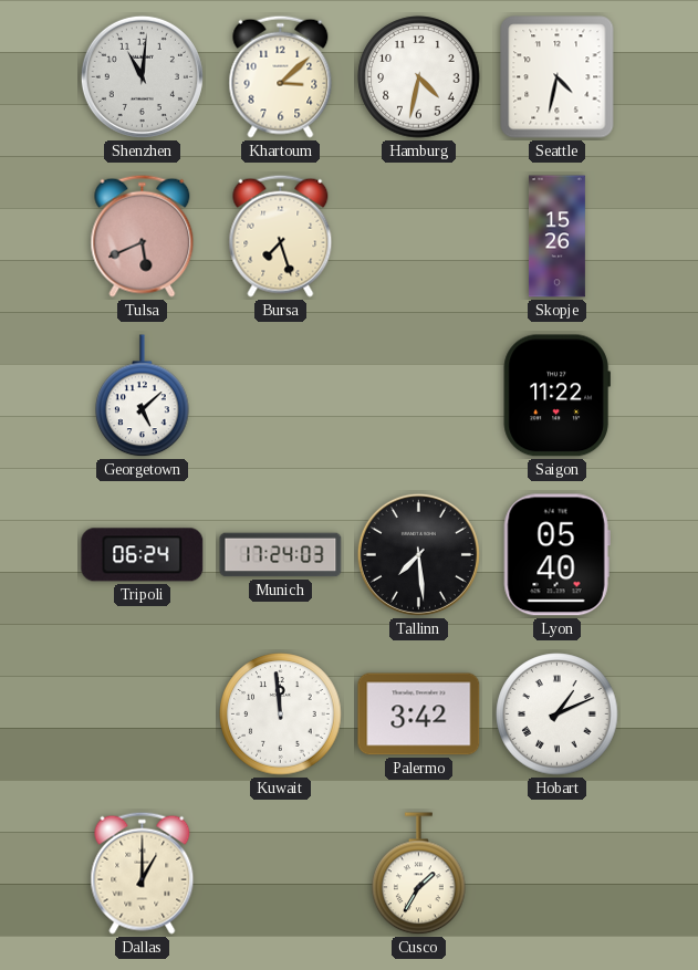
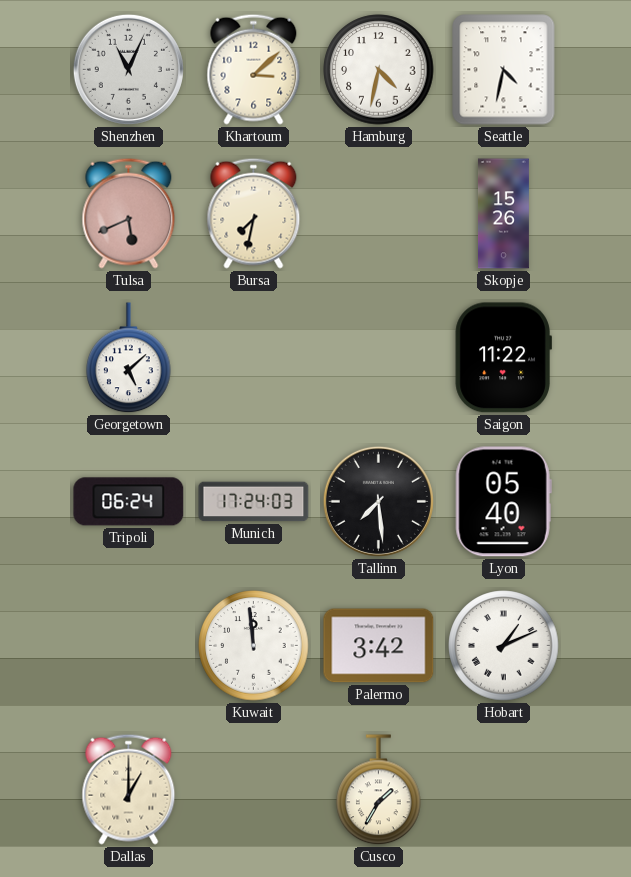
Shenzhen: 11:01 -> 11:04 (128, 69)
Bursa: 7:27 -> 7:32 (254, 213)
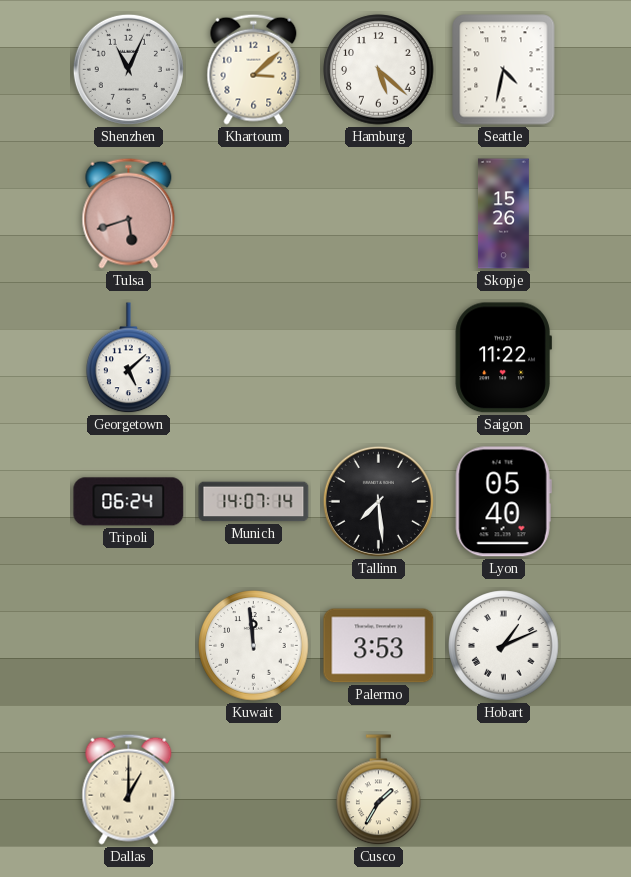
Hamburg: 4:32 -> 5:22 (379, 70)
Tulsa: 5:41 -> 5:42 (129, 213)
Bursa: 7:32 -> none (254, 213)
Munich: 17:24 -> 14:07 (254, 502)
Palermo: 3:42 -> 3:53 (379, 646)
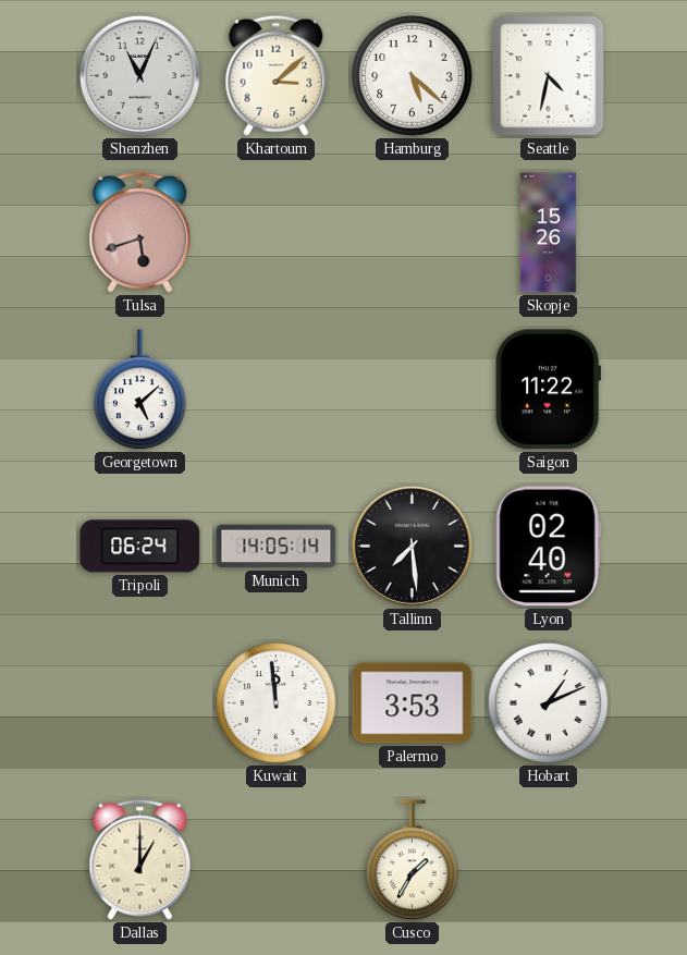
Munich: 14:07 -> 14:05 (277, 547)
Lyon: 05:40 -> 02:40 (548, 547)
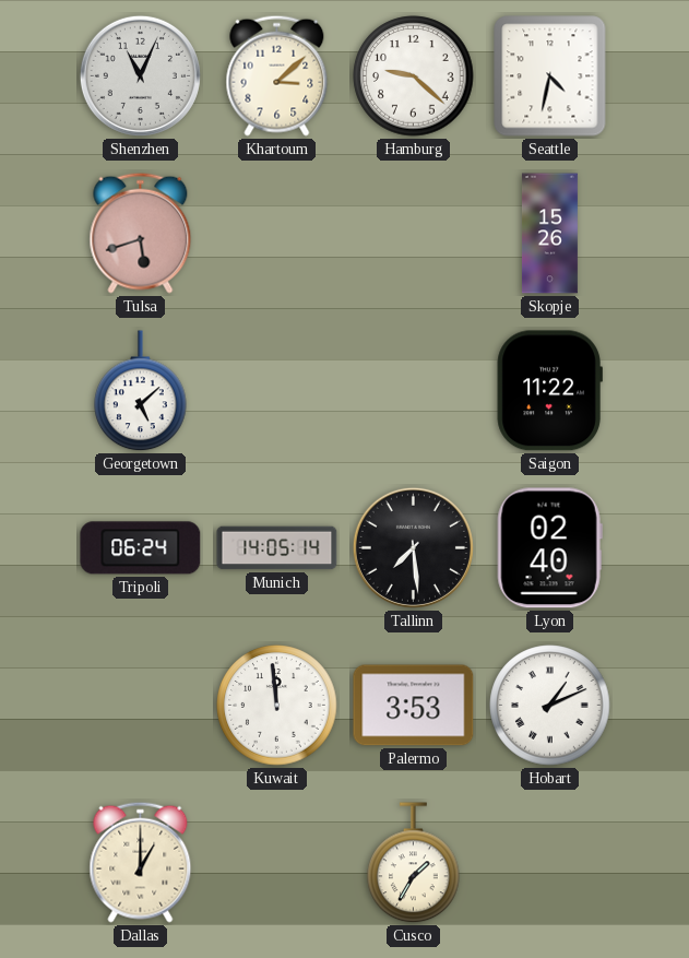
Hamburg: 5:22 -> 9:22 (414, 76)
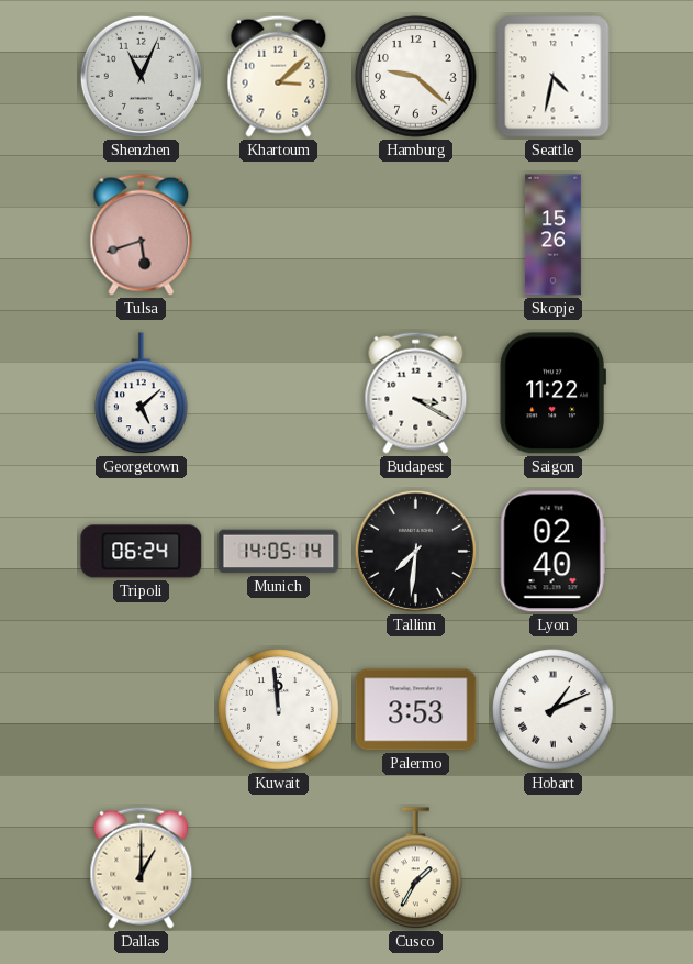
Budapest: none -> 3:20 (416, 392)
Tallinn: 7:29 -> 7:31 (415, 551)
